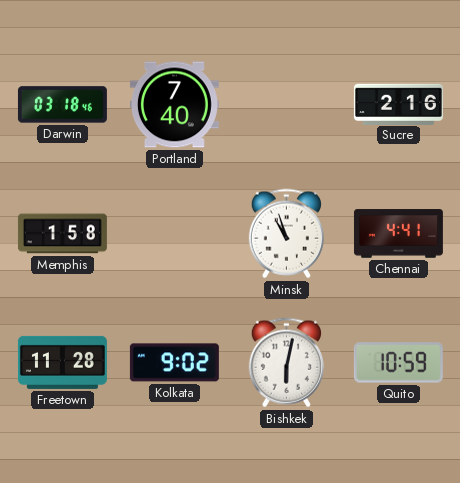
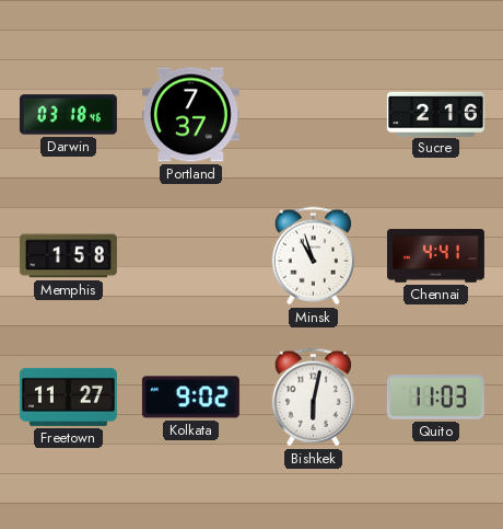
Portland: 7:40 -> 7:37 (190, 115)
Freetown: 11:28 -> 11:27 (68, 396)
Quito: 10:59 -> 11:03 (435, 398)
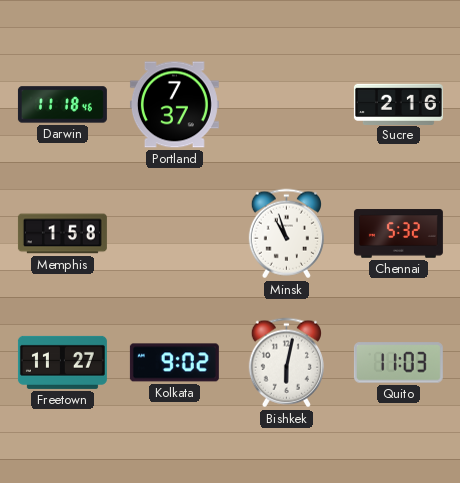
Darwin: 03:18 -> 11:18 (62, 105)
Chennai: 4:41 -> 5:32 (398, 234)
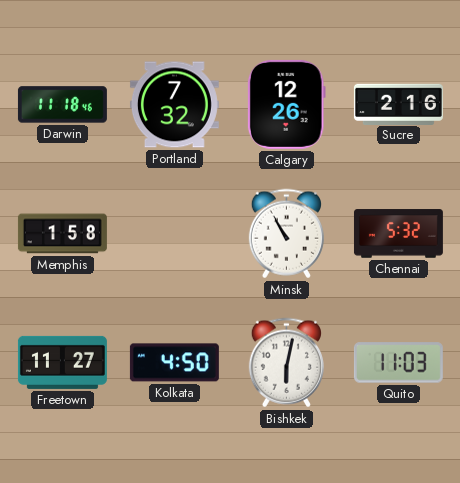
Portland: 7:37 -> 7:32 (174, 105)
Calgary: none -> 12:26 (286, 104)
Minsk: 10:57 -> 10:55 (286, 234)
Kolkata: 9:02 -> 4:50 (174, 363)
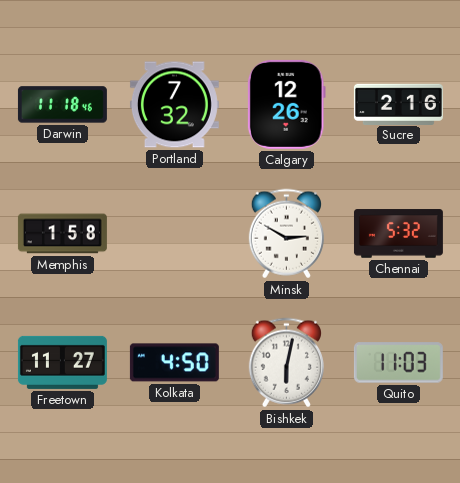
Minsk: 10:55 -> 2:50 (286, 234)
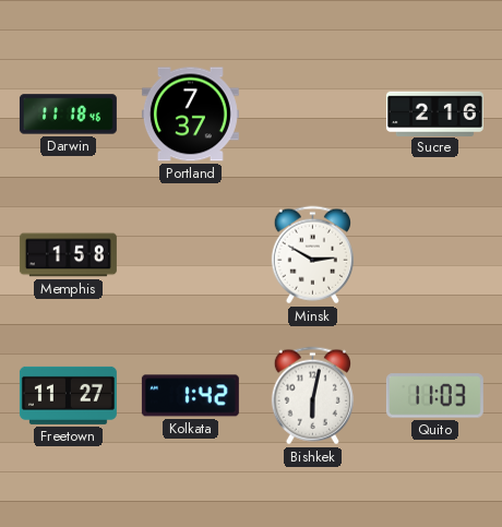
Portland: 7:32 -> 7:37 (190, 115)
Calgary: 12:26 -> none (286, 104)
Chennai: 5:32 -> none (398, 234)
Kolkata: 4:50 -> 1:42 (190, 396)
